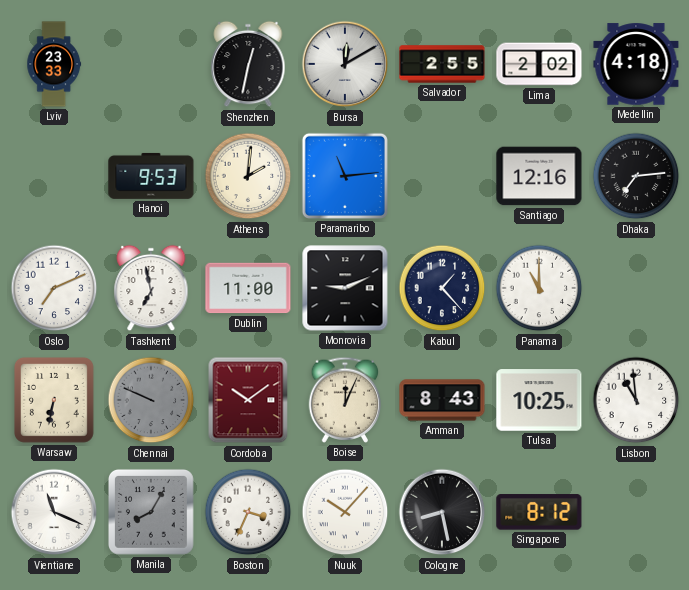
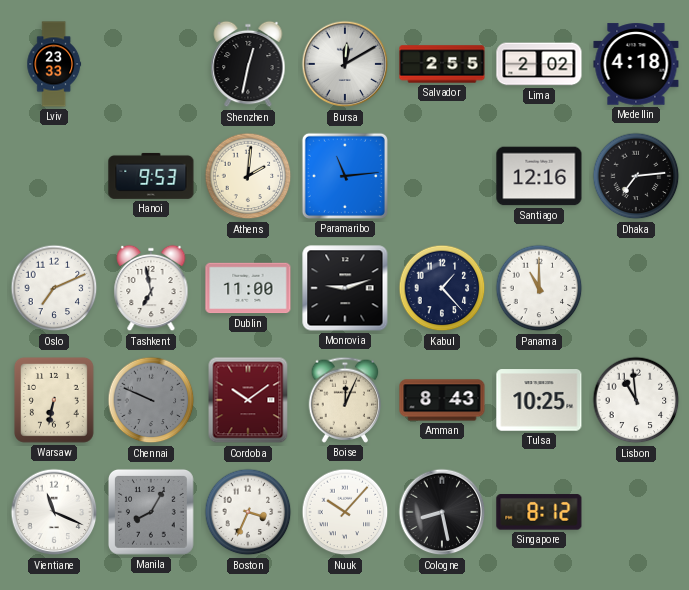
Monrovia: 9:11 -> 9:12 (345, 288)
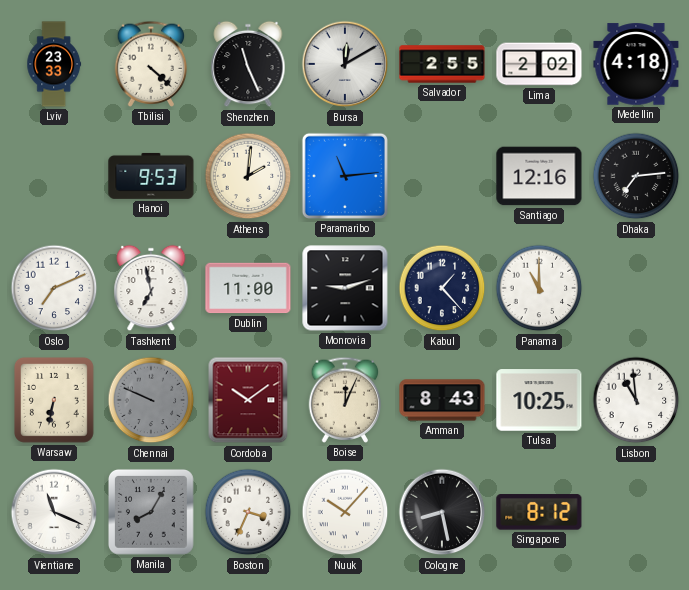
Tbilisi: none -> 4:22 (151, 64)
Shenzhen: 12:32 -> 11:26 (248, 64)
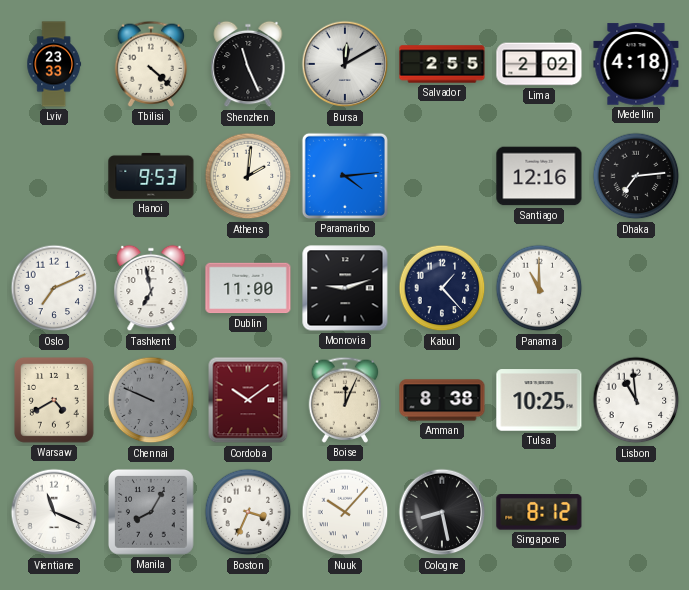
Paramaribo: 11:14 -> 4:14 (345, 176)
Warsaw: 6:32 -> 4:40 (54, 401)
Amman: 8:43 -> 8:38 (442, 400)
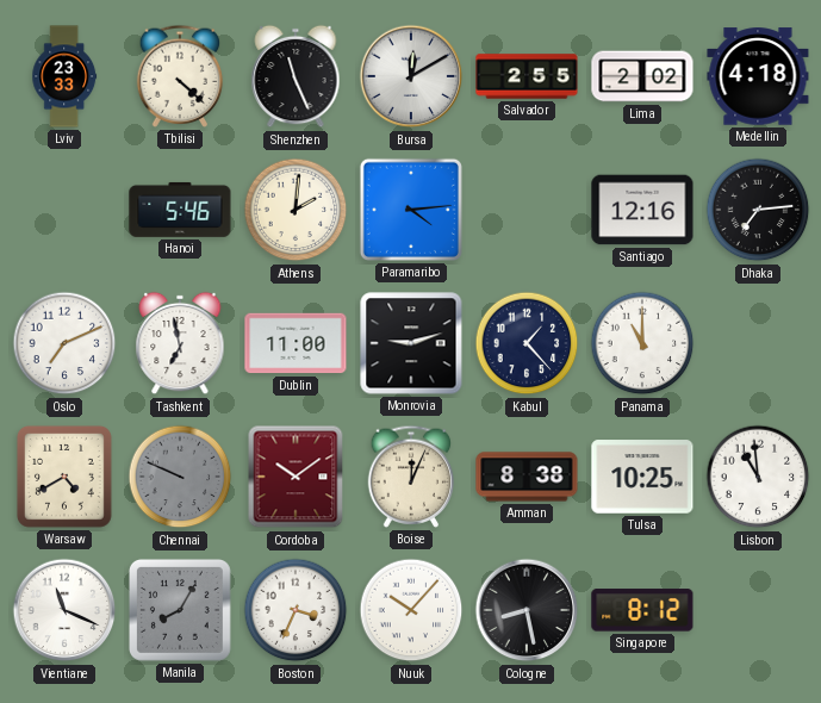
Hanoi: 9:53 -> 5:46 (180, 210)
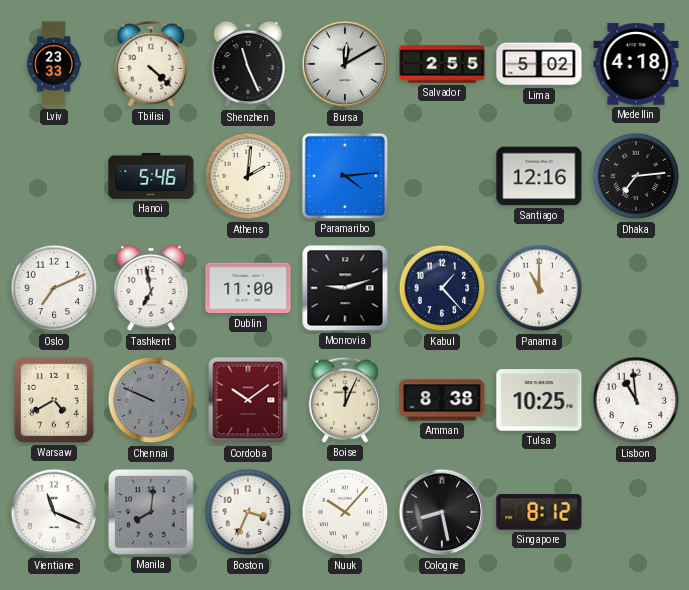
Lima: 2:02 -> 5:02 (539, 64)
Manila: 8:05 -> 8:01 (151, 512)
